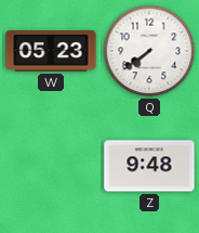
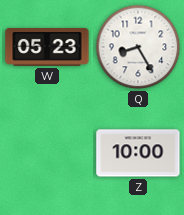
Q: 7:39 -> 8:25 (138, 47)
Z: 9:48 -> 10:00 (138, 153)
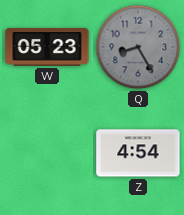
Q dial: white -> grey (138, 47)
Z: 10:00 -> 4:54 (138, 153)
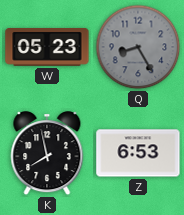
K: none -> 7:58 (47, 154)
Z: 4:54 -> 6:53 (138, 153)
